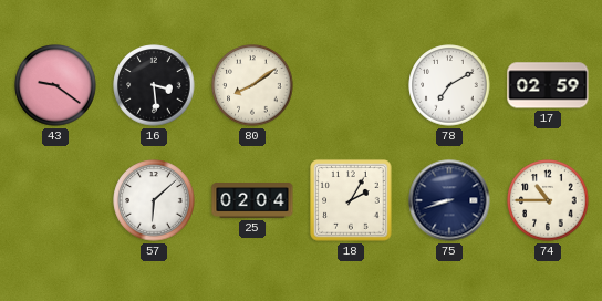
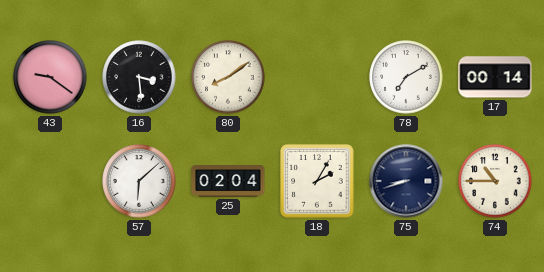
17: 02:59 -> 00:14 (495, 77)
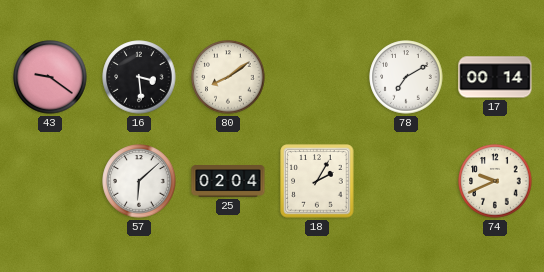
75: 8:42 -> none (406, 181)
74: 10:45 -> 9:41 (495, 181)
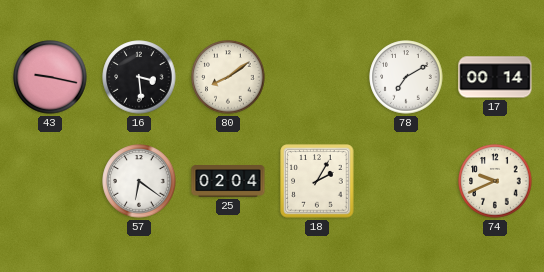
43: 9:21 -> 9:17 (50, 77)
57: 6:08 -> 6:21 (139, 181)
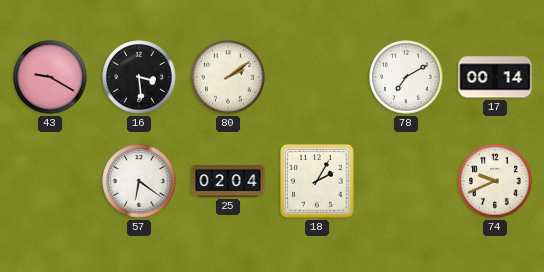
43: 9:17 -> 9:20 (50, 77)
80: 8:09 -> 2:09 (228, 77)
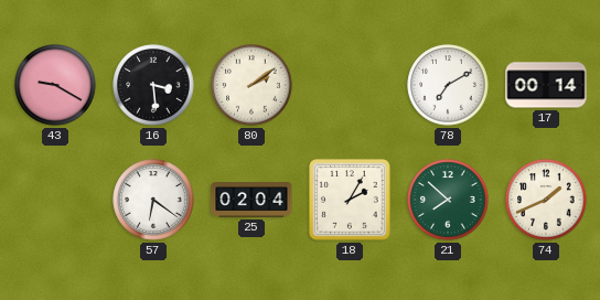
21: none -> 7:52 (448, 200)
74: 9:41 -> 1:41 (546, 200)
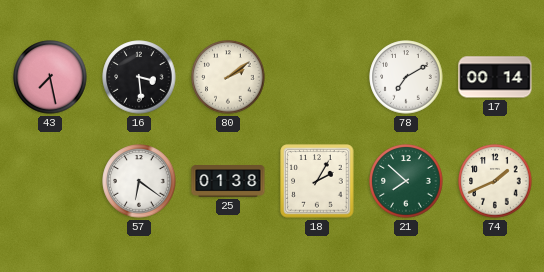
43: 9:20 -> 7:28 (50, 77)
25: 02:04 -> 01:38 (228, 182)
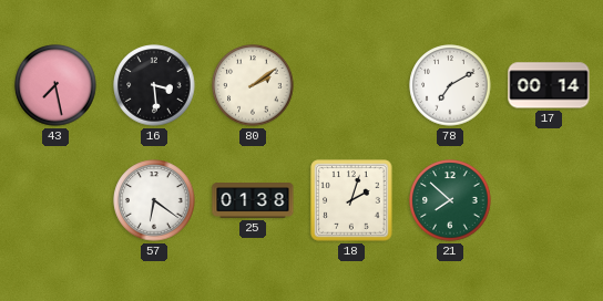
18: 2:05 -> 2:03 (351, 200)
74: 1:41 -> none (495, 181)
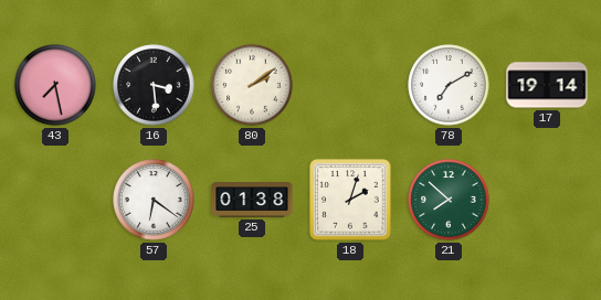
17: 00:14 -> 19:14 (547, 85)
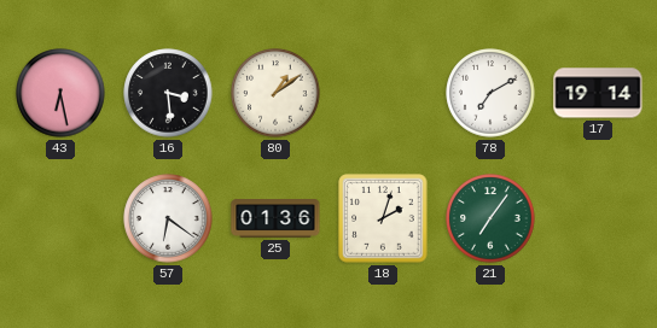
43: 7:28 -> 6:28 (60, 93)
80: 2:09 -> 1:09 (275, 93)
25: 01:38 -> 01:36 (275, 219)
21: 7:52 -> 7:06 (490, 218)
